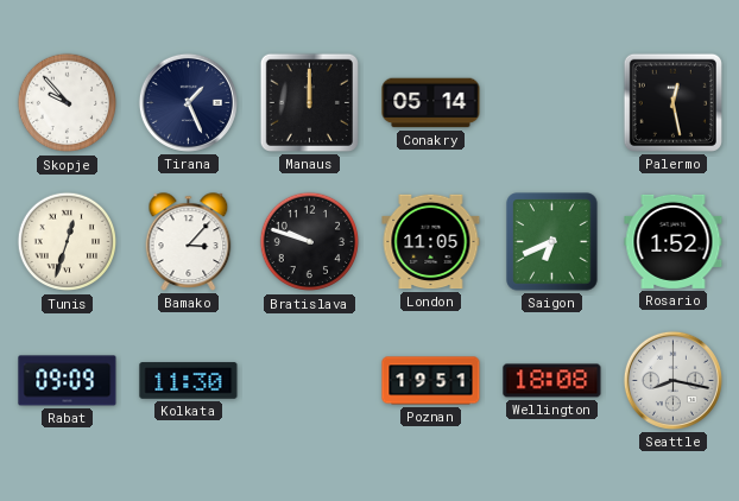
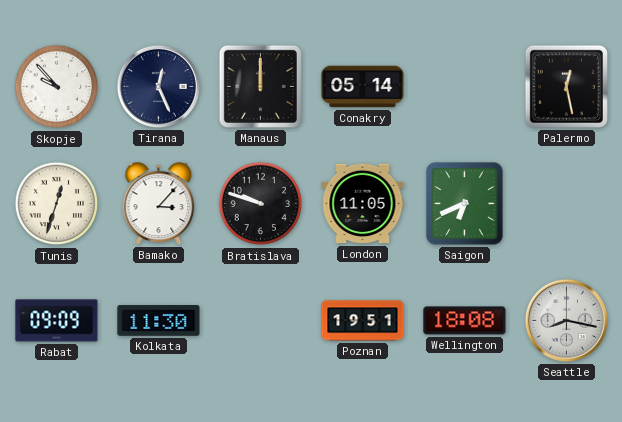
Tirana: 1:26 -> 12:26 (158, 86)
Rosario: 1:52 -> none (674, 241)
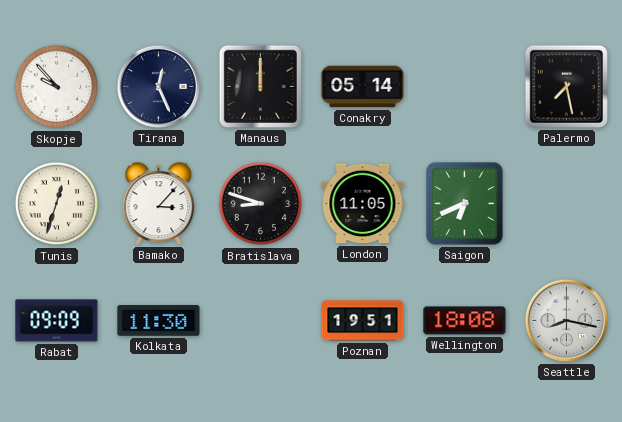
Palermo: 12:28 -> 7:28 (566, 86)
Bratislava: 9:48 -> 8:48 (261, 204)
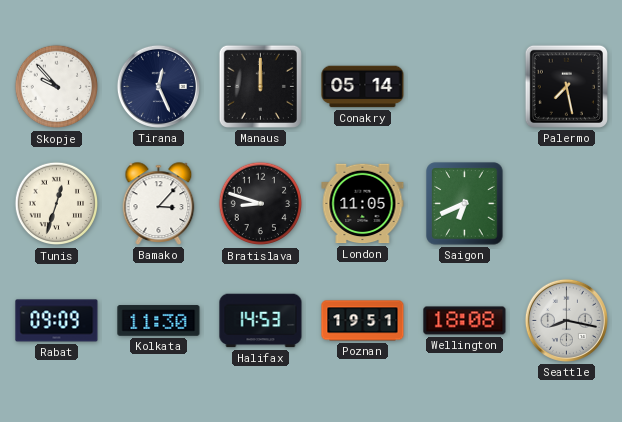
Halifax: none -> 14:53 (261, 321)
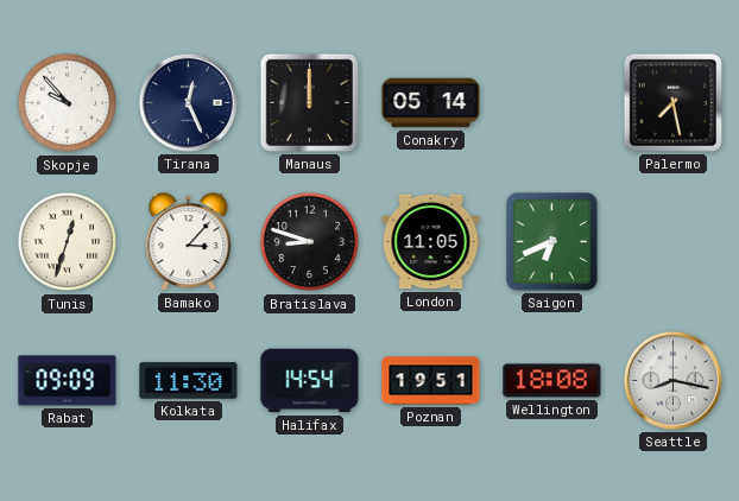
Halifax: 14:53 -> 14:54 (310, 381)
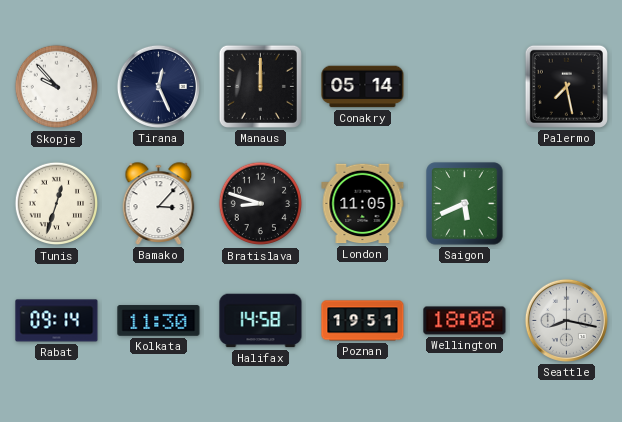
Saigon: 6:41 -> 5:41 (465, 204)
Rabat: 09:09 -> 09:14 (57, 321)
Halifax: 14:54 -> 14:58 (261, 321)
